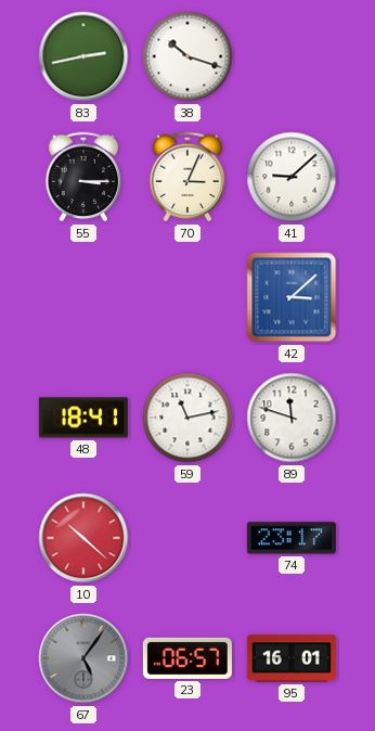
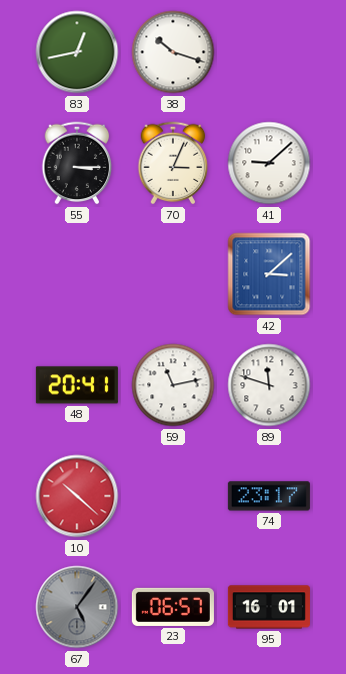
83: 2:43 -> 12:43 (77, 52)
48: 18:41 -> 20:41 (77, 385)
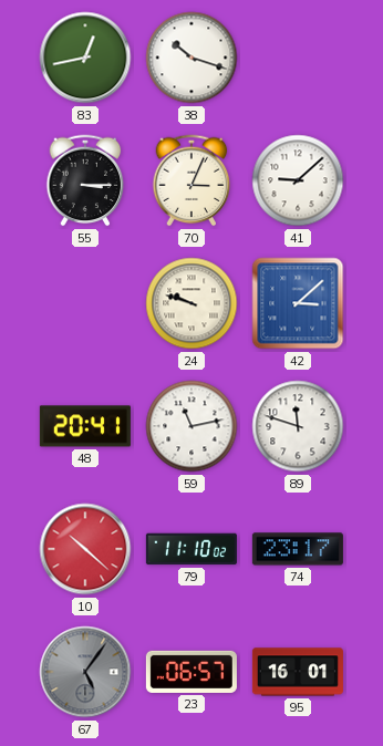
24: none -> 9:48 (191, 303)
79: none -> 11:10 (191, 549)
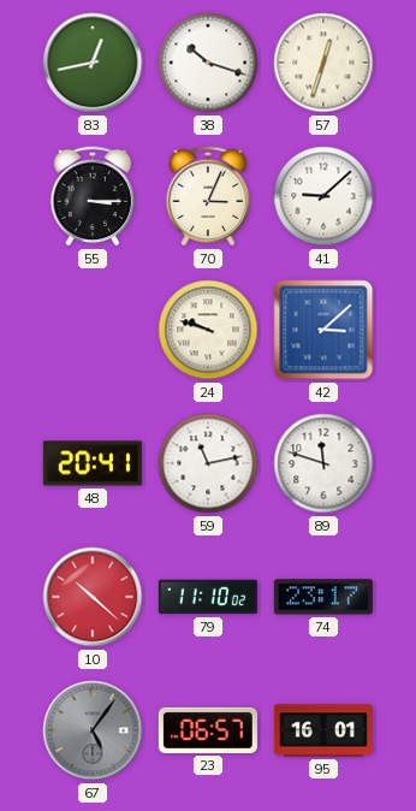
57: none -> 12:33 (323, 63)
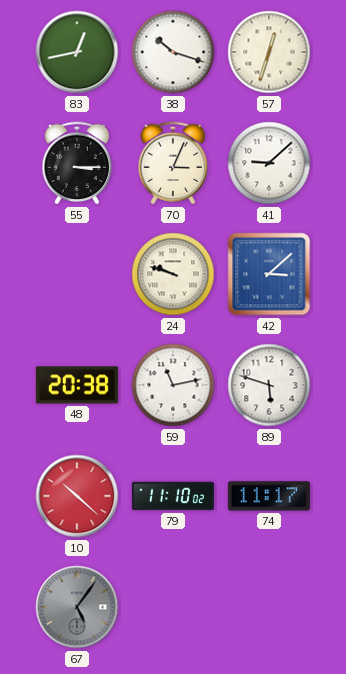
48: 20:41 -> 20:38 (77, 385)
89: 11:48 -> 5:48 (269, 385)
74: 23:17 -> 11:17 (269, 496)
23: 06:57 -> none (208, 730)
95: 16:01 -> none (323, 730)
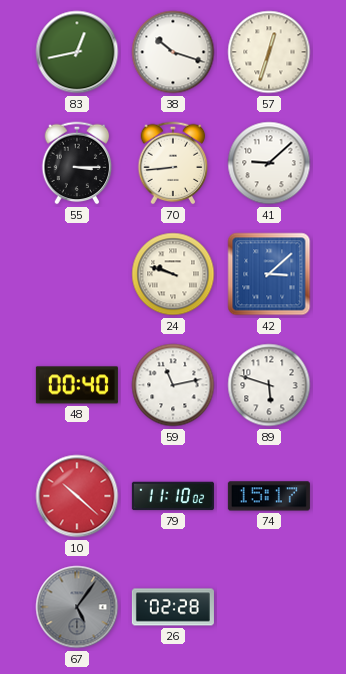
70: 3:04 -> 8:44 (173, 163)
48: 20:38 -> 00:40 (77, 385)
74: 11:17 -> 15:17 (269, 496)
26: none -> 02:28 (173, 607)
